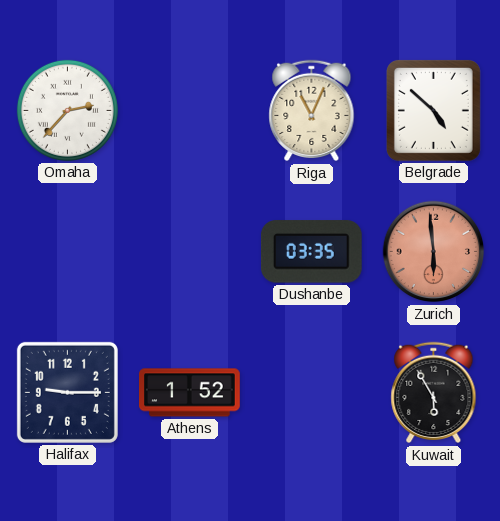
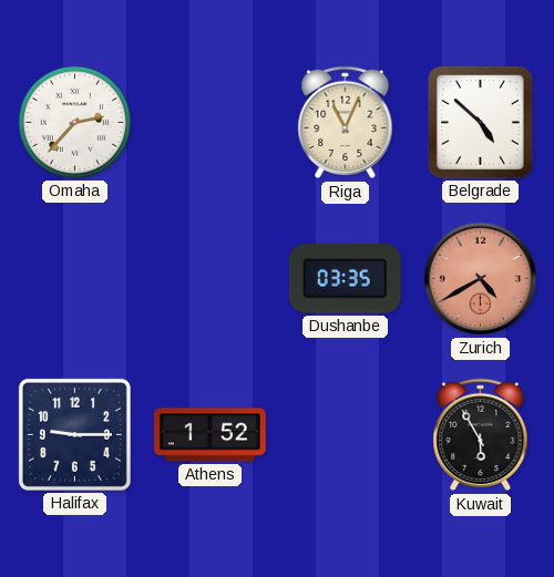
Zurich: 5:59 -> 4:40 (481, 279)
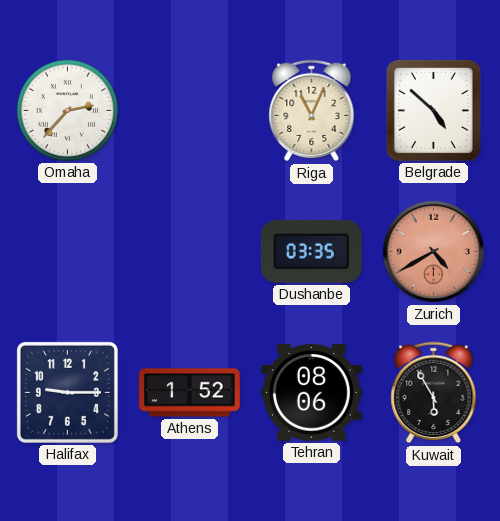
Tehran: none -> 08:06 (312, 393)
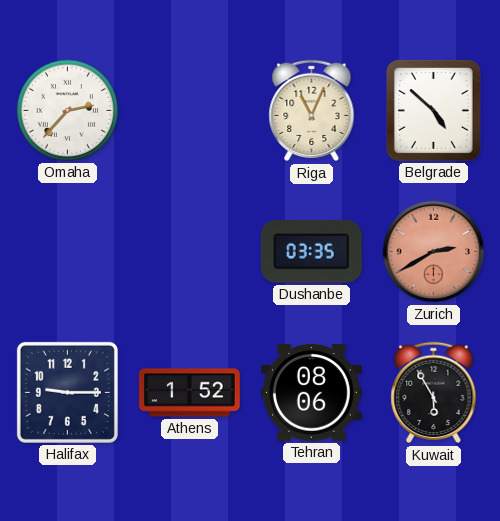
Zurich: 4:40 -> 2:40 (434, 252)
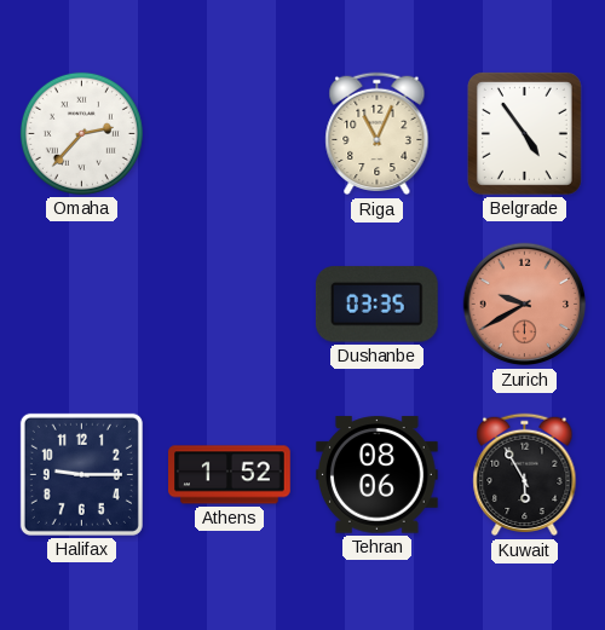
Belgrade: 4:52 -> 4:54 (524, 133)
Zurich: 2:40 -> 9:40 (525, 305)
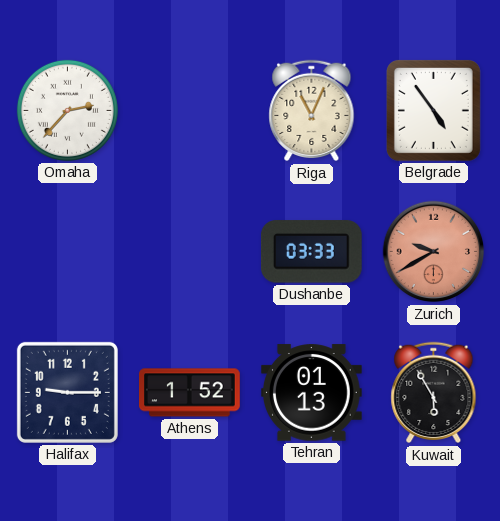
Dushanbe: 03:35 -> 03:33 (311, 252)
Tehran: 08:06 -> 01:13 (312, 393)
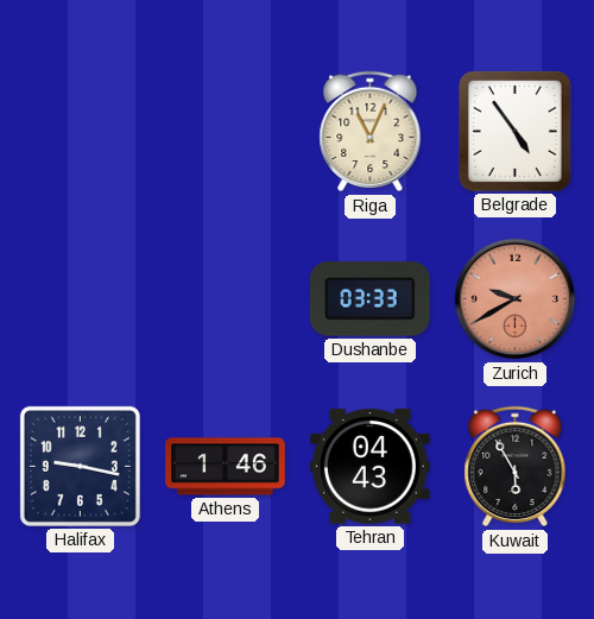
Omaha: 2:37 -> none (67, 110)
Halifax: 9:15 -> 9:17 (80, 466)
Athens: 1:52 -> 1:46 (226, 467)
Tehran: 01:13 -> 04:43 (371, 467)
